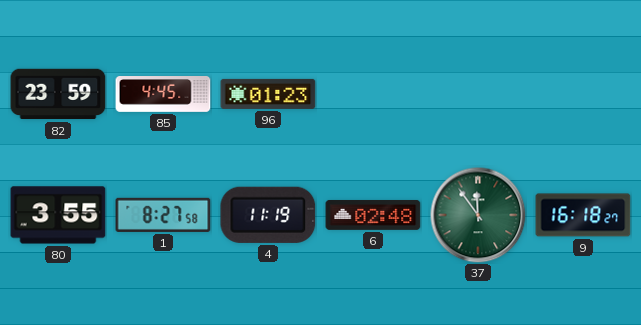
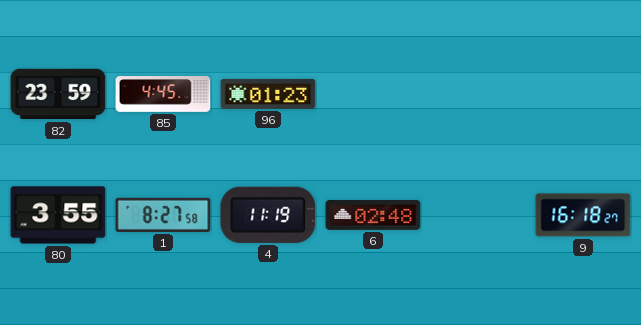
37: 11:54 -> none (478, 215)
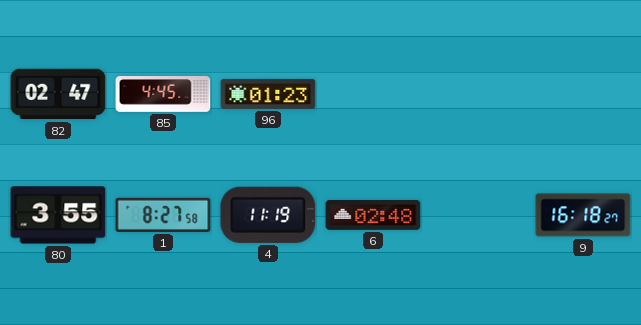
82: 23:59 -> 02:47 (58, 94)
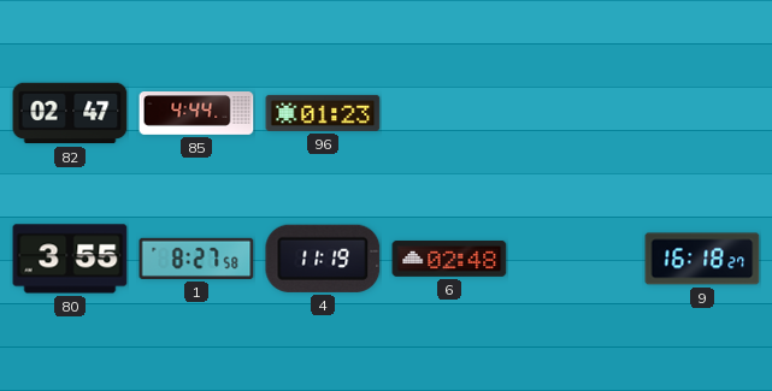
85: 4:45 -> 4:44 (196, 114)
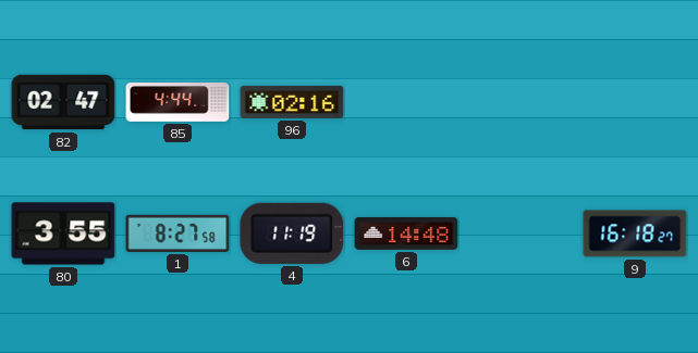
96: 01:23 -> 02:16 (292, 102)
6: 02:48 -> 14:48 (406, 234)
